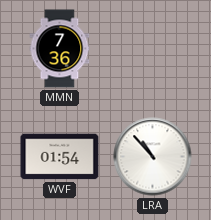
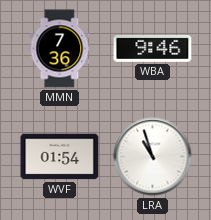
WBA: none -> 9:46 (153, 48)
LRA: 10:53 -> 10:57 (153, 157)
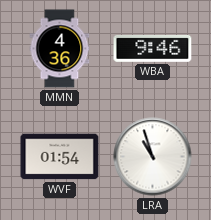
MMN: 7:36 -> 4:36 (60, 49)
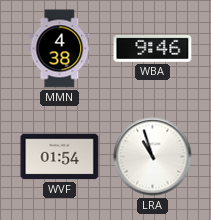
MMN: 4:36 -> 4:38 (60, 49)
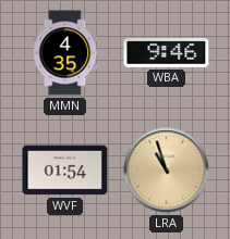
MMN: 4:38 -> 4:35 (65, 53)
LRA dial: white -> champagne (167, 171)
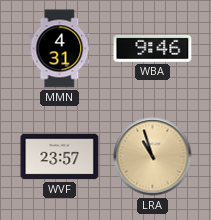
MMN: 4:35 -> 4:31 (60, 49)
WVF: 01:54 -> 23:57 (60, 157)
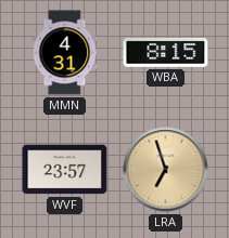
WBA: 9:46 -> 8:15 (166, 52)
LRA: 10:57 -> 6:57 (166, 170)
